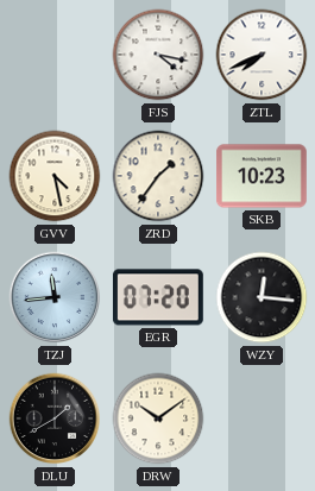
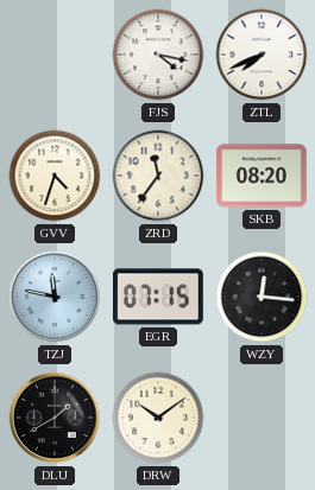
GVV: 4:28 -> 4:33 (55, 176)
ZRD: 1:36 -> 11:36 (158, 176)
SKB: 10:23 -> 08:20 (263, 176)
TZJ: 11:44 -> 11:47 (55, 297)
EGR: 07:20 -> 07:15 (158, 297)
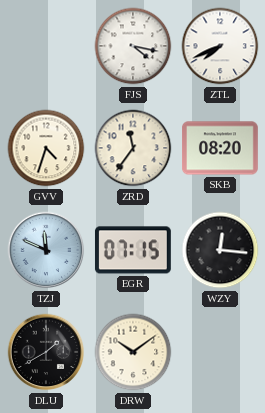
TZJ: 11:47 -> 11:49 (46, 250)
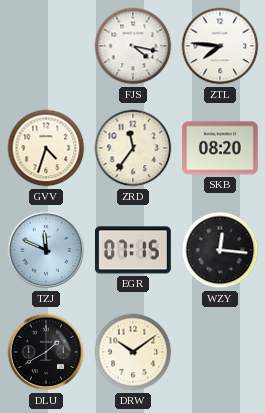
ZTL: 7:41 -> 7:46 (220, 46)
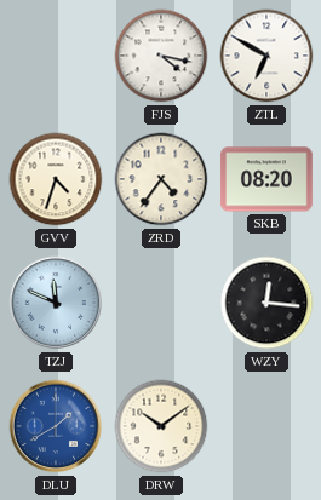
ZTL: 7:46 -> 6:50 (266, 56)
ZRD: 11:36 -> 4:36 (161, 179)
EGR: 07:15 -> none (133, 250)
DLU dial: black -> blue (56, 426)
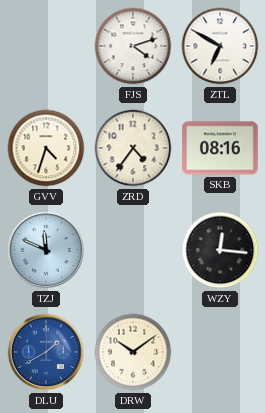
FJS: 4:17 -> 4:12 (133, 46)
SKB: 08:20 -> 08:16 (221, 148)
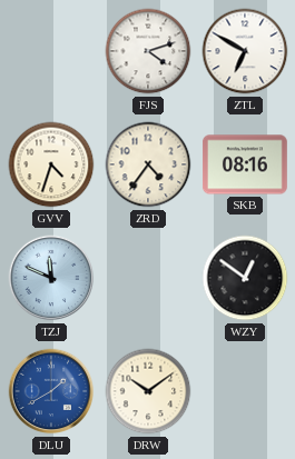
WZY: 12:16 -> 12:51 (245, 278)
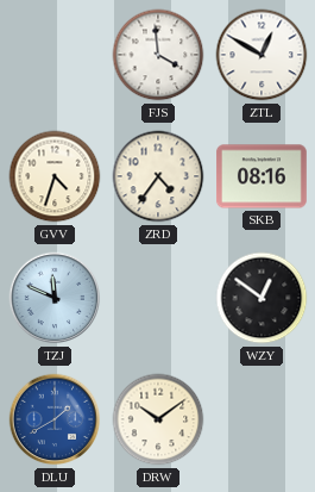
FJS: 4:12 -> 3:59 (158, 55)
ZTL: 6:50 -> 12:50 (262, 55)
